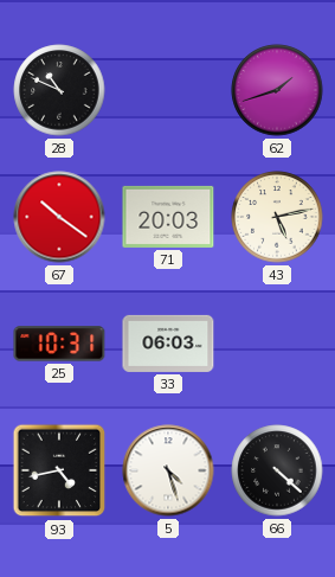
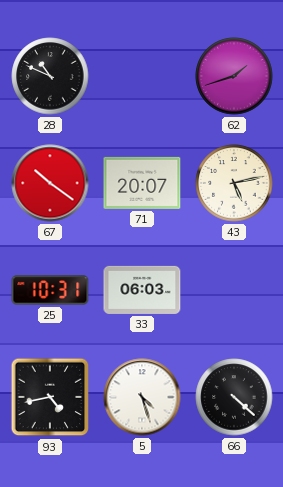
71: 20:03 -> 20:07 (142, 183)
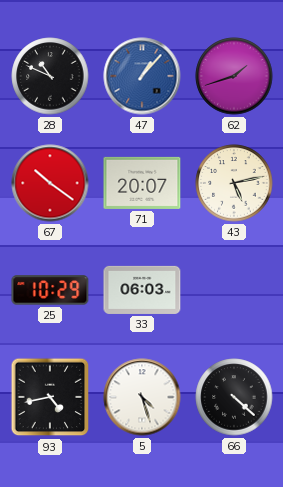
47: none -> 1:07 (142, 76)
25: 10:31 -> 10:29 (50, 290)
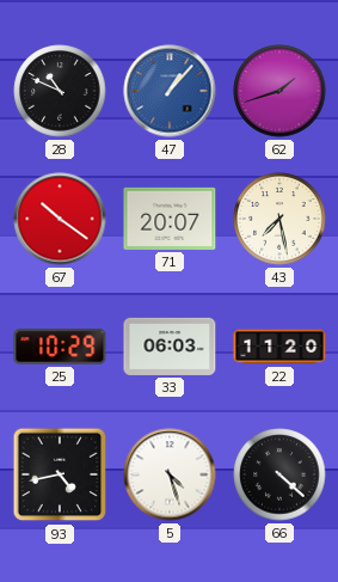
43: 5:13 -> 7:28 (279, 219)
22: none -> 11:20 (279, 347)
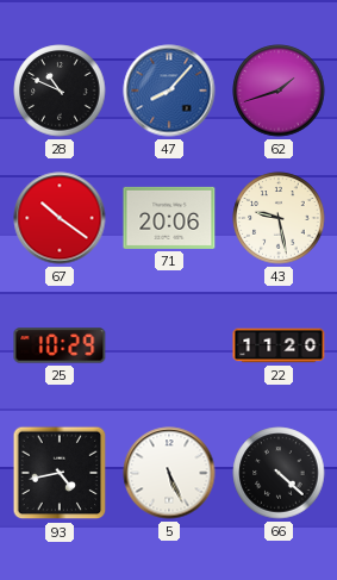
47: 1:07 -> 8:07 (169, 91)
71: 20:07 -> 20:06 (169, 218)
43: 7:28 -> 9:28 (279, 218)
33: 06:03 -> none (170, 347)
5: 4:27 -> 5:26 (169, 473)
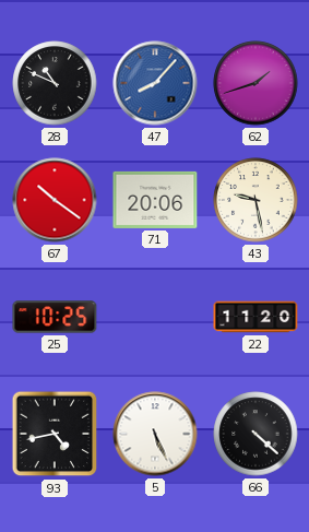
25: 10:29 -> 10:25 (55, 317)
